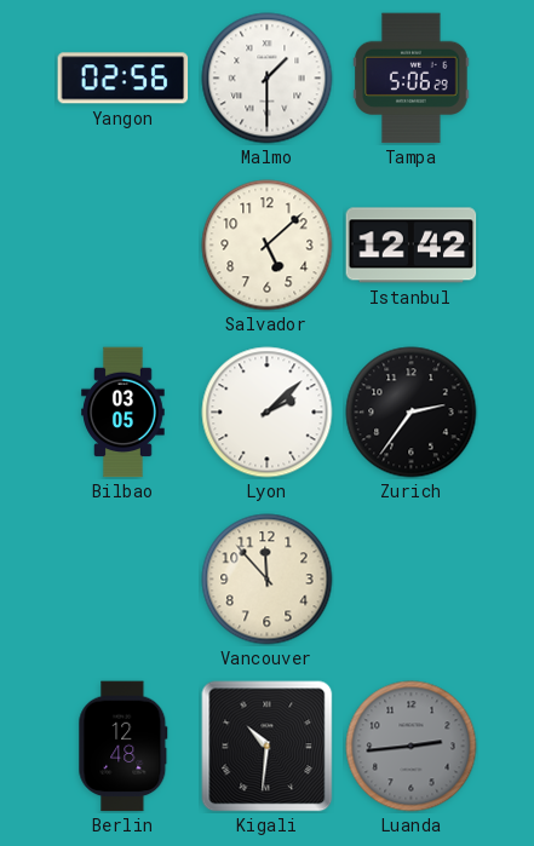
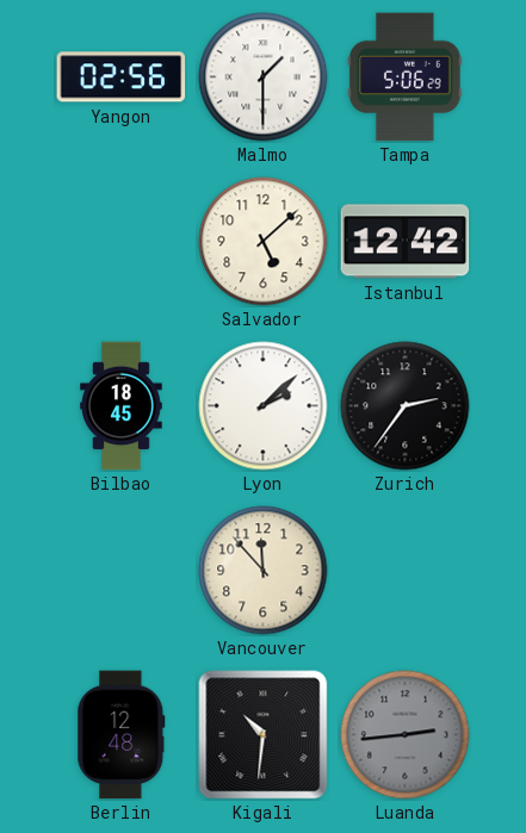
Bilbao: 03:05 -> 18:45 (122, 406)
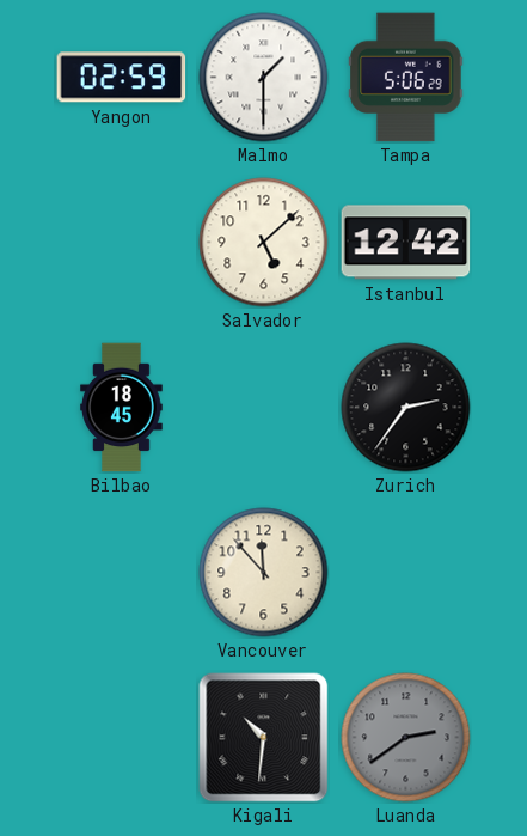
Yangon: 02:56 -> 02:59 (122, 78)
Lyon: 2:08 -> none (264, 406)
Berlin: 12:48 -> none (122, 735)
Luanda: 2:44 -> 2:39 (406, 738)
